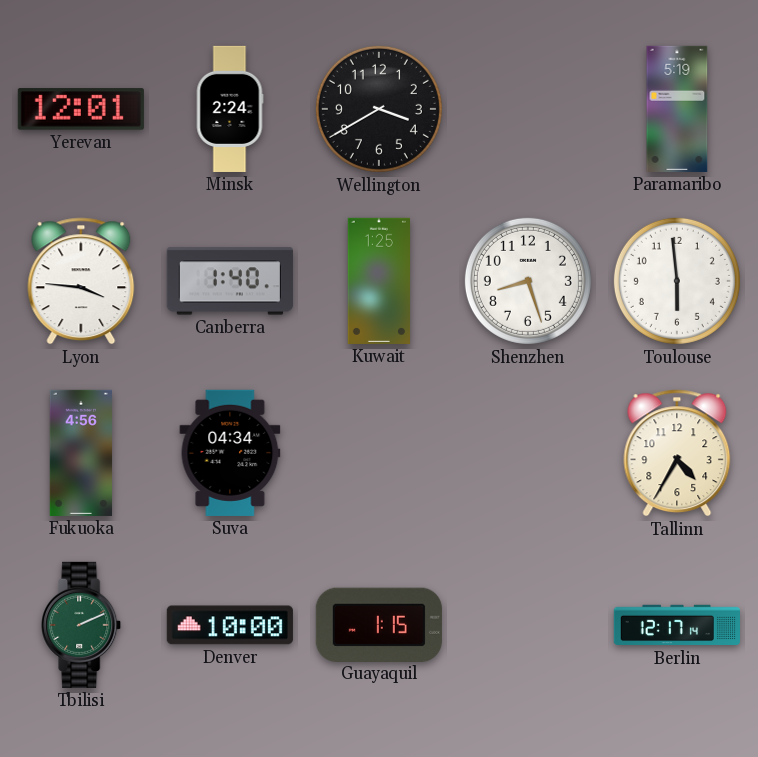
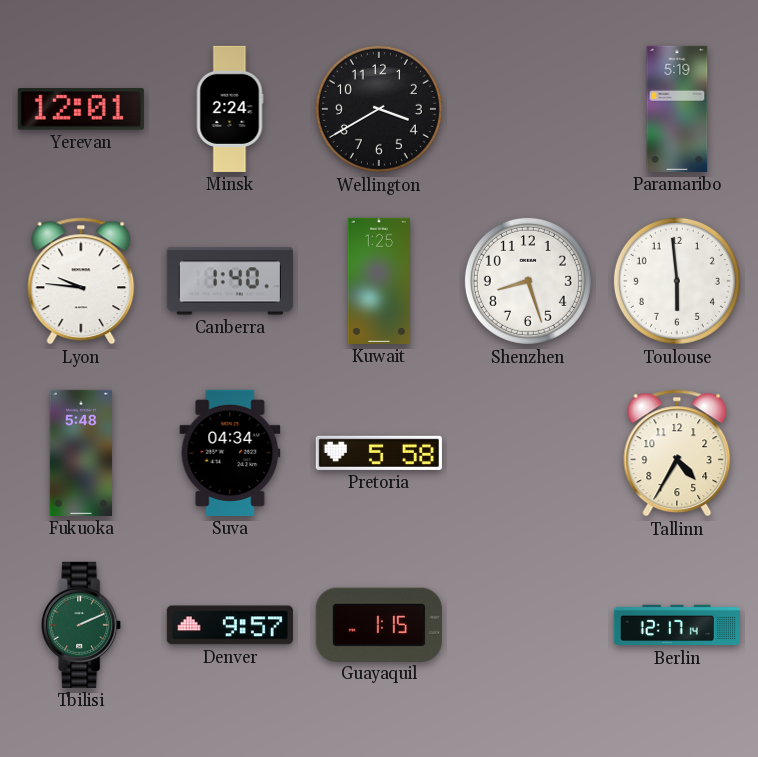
Lyon: 3:46 -> 9:46 (81, 281)
Fukuoka: 4:56 -> 5:48 (81, 453)
Pretoria: none -> 5:58 (379, 453)
Denver: 10:00 -> 9:57 (230, 625)
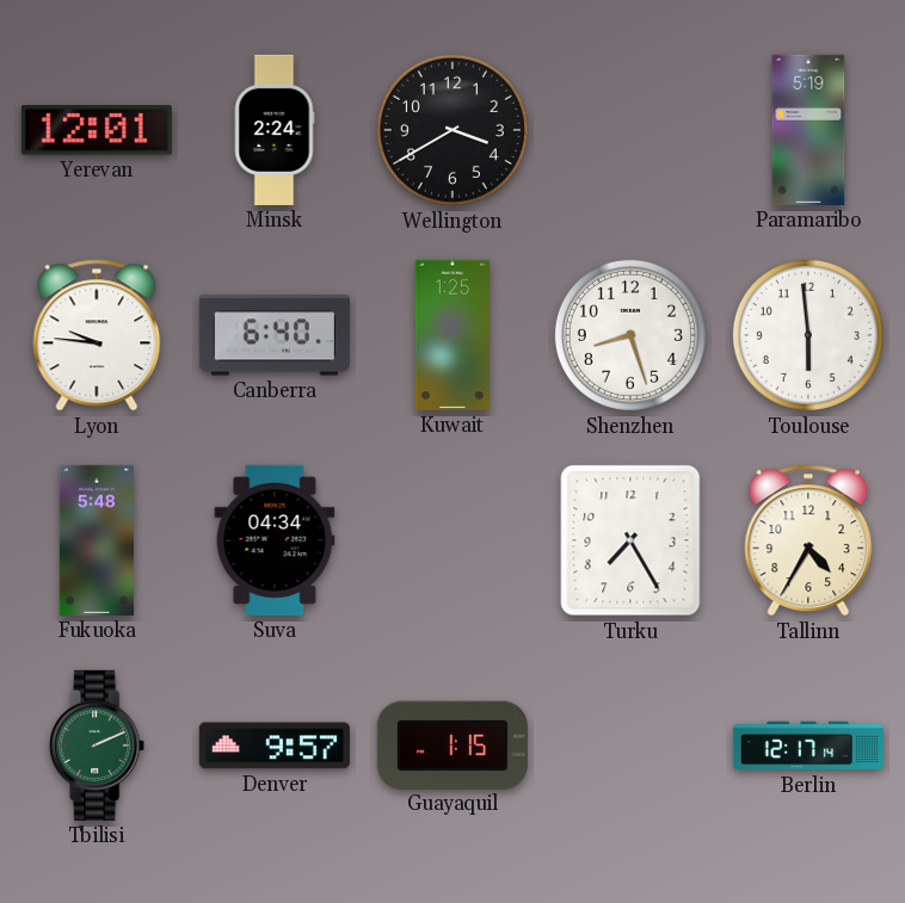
Canberra: 1:40 -> 6:40 (275, 335)
Pretoria: 5:58 -> none (379, 453)
Turku: none -> 7:25 (630, 540)
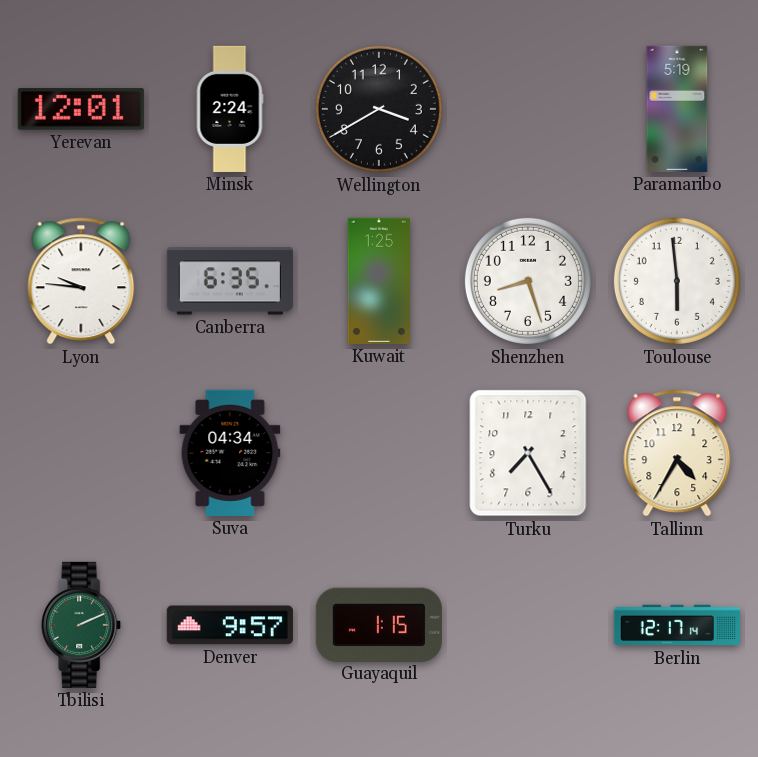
Canberra: 6:40 -> 6:35 (230, 281)
Fukuoka: 5:48 -> none (97, 540)
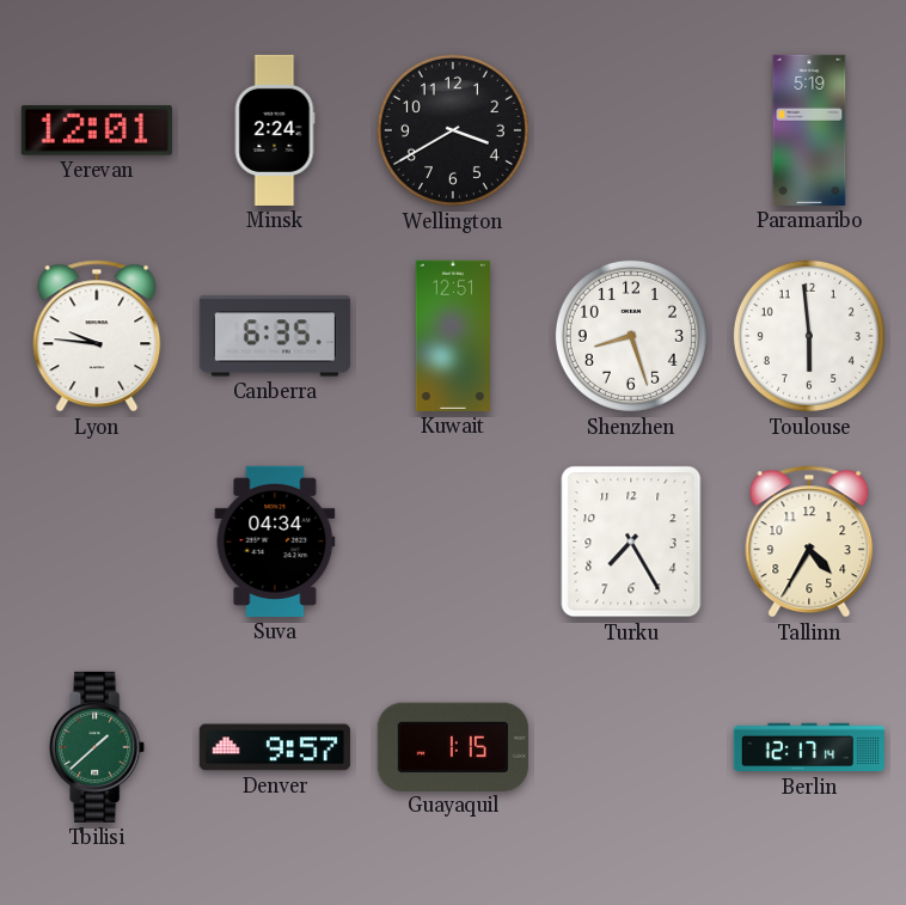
Kuwait: 1:25 -> 12:51 (453, 336)
Tbilisi: 2:11 -> 1:38 (98, 747)
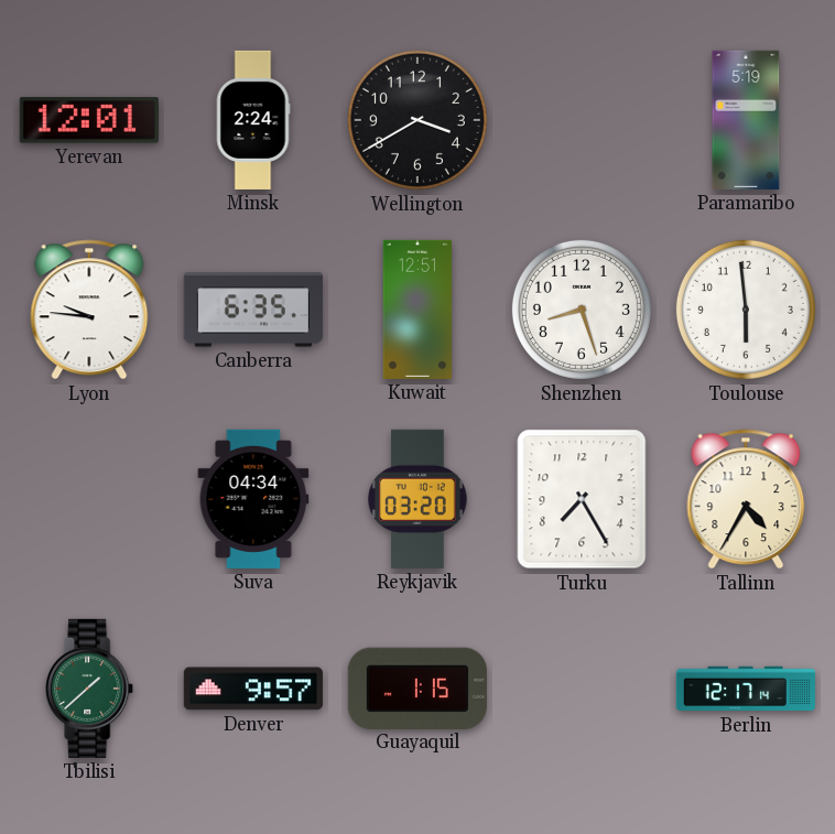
Reykjavik: none -> 03:20 (417, 499)
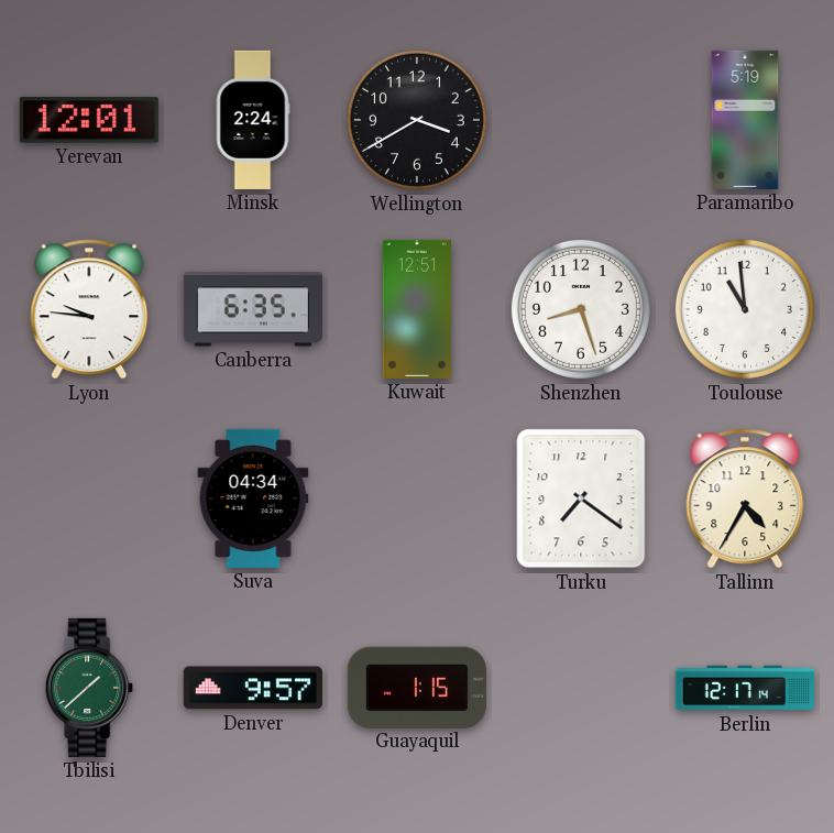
Toulouse: 5:59 -> 10:59 (745, 309)
Reykjavik: 03:20 -> none (417, 499)
Turku: 7:25 -> 7:21 (581, 498)
